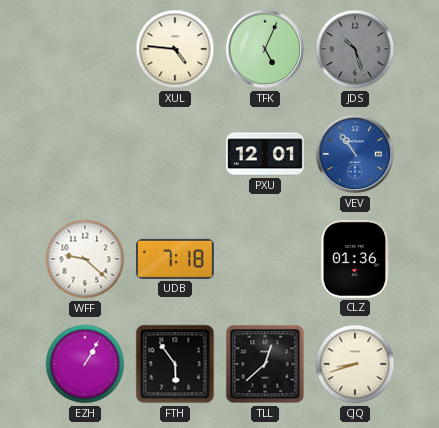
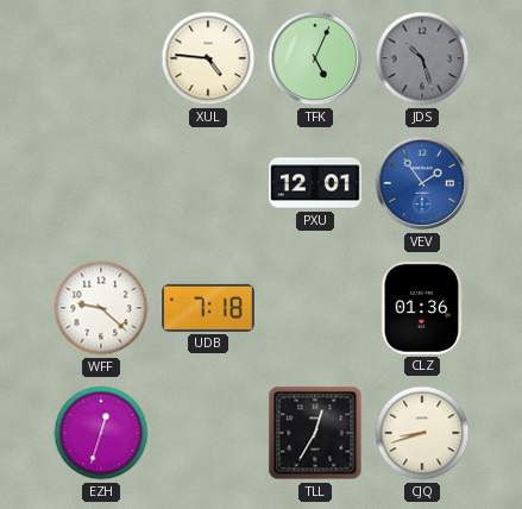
VEV: 10:54 -> 1:54 (422, 183)
EZH: 1:05 -> 12:33 (101, 433)
FTH: 5:54 -> none (175, 364)
TLL: 12:38 -> 12:35 (315, 433)
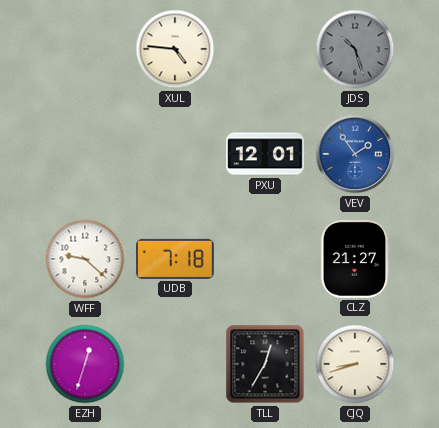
TFK: 5:04 -> none (315, 58)
CLZ: 01:36 -> 21:27 (355, 259)
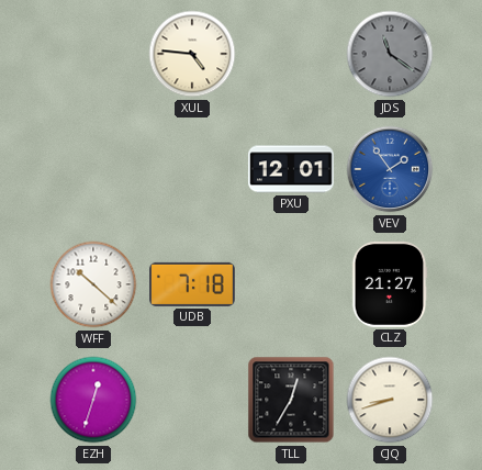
JDS: 10:27 -> 11:21 (390, 54)
WFF: 9:22 -> 10:22 (93, 284)
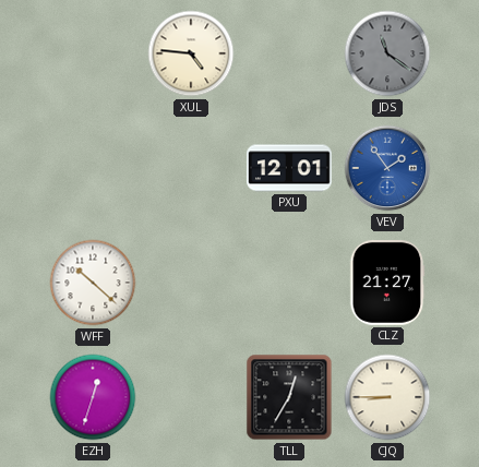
UDB: 7:18 -> none (193, 284)
CJQ: 8:42 -> 8:45 (387, 397)
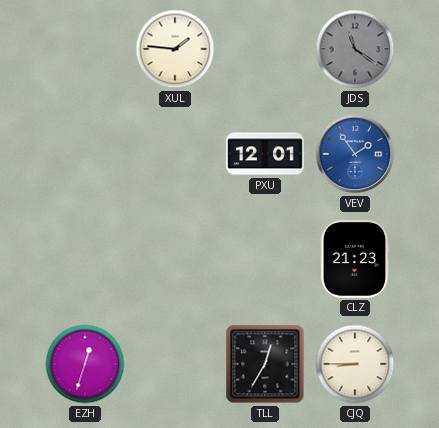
XUL: 4:46 -> 1:46 (175, 49)
WFF: 10:22 -> none (93, 283)
CLZ: 21:27 -> 21:23 (355, 259)
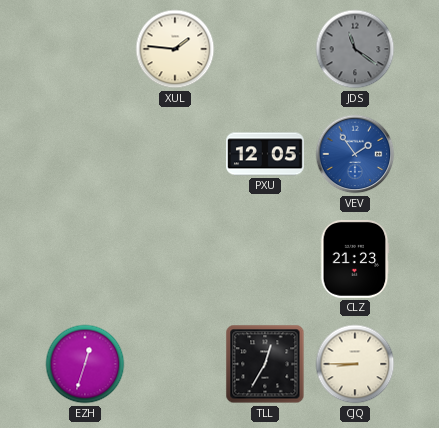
PXU: 12:01 -> 12:05 (266, 154)
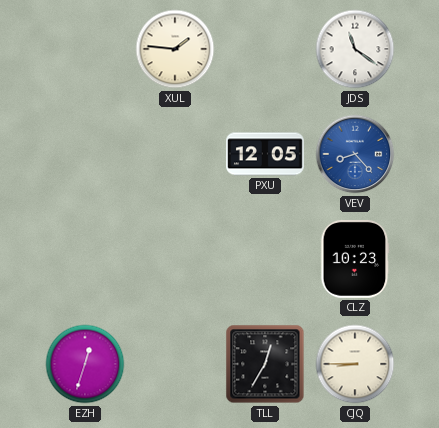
JDS dial: grey -> white (355, 49)
VEV: 1:54 -> 8:23 (355, 154)
CLZ: 21:23 -> 10:23 (355, 259)
